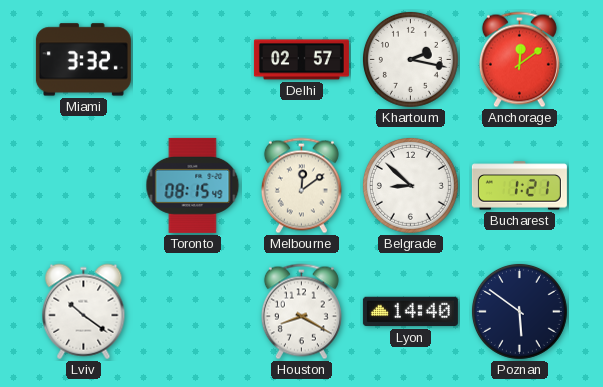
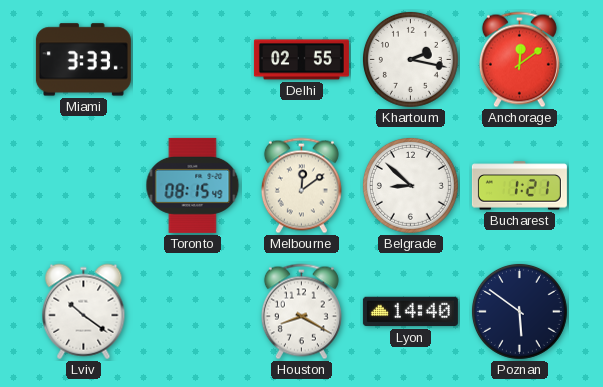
Miami: 3:32 -> 3:33 (83, 60)
Delhi: 02:57 -> 02:55 (301, 60)
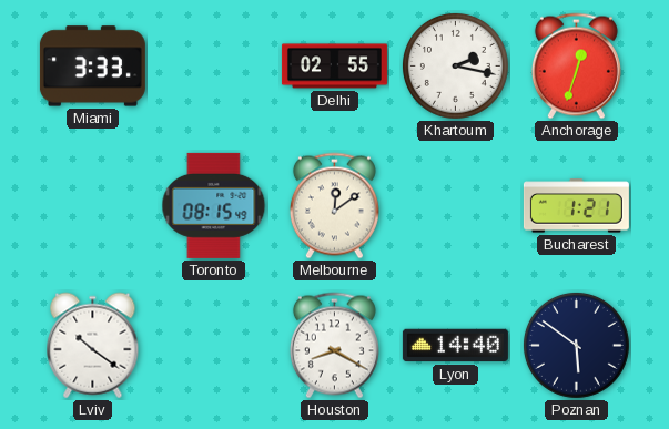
Anchorage: 12:09 -> 12:33 (576, 67)
Belgrade: 8:52 -> none (410, 185)
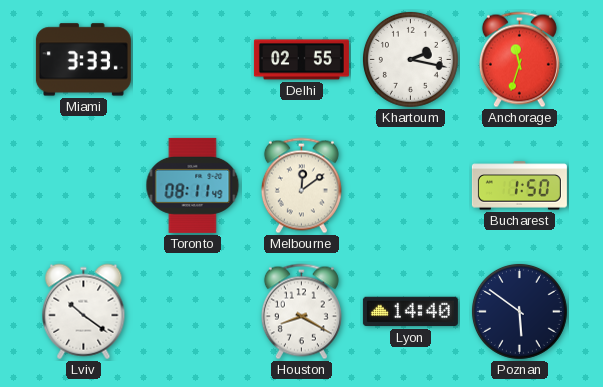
Anchorage: 12:33 -> 11:33 (519, 60)
Toronto: 08:15 -> 08:11 (193, 185)
Bucharest: 1:21 -> 1:50 (519, 186)
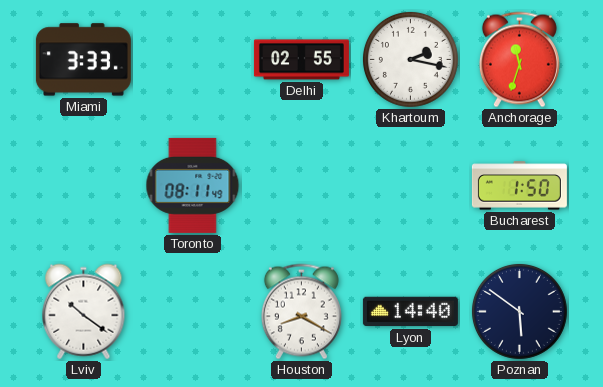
Melbourne: 12:09 -> none (301, 186)
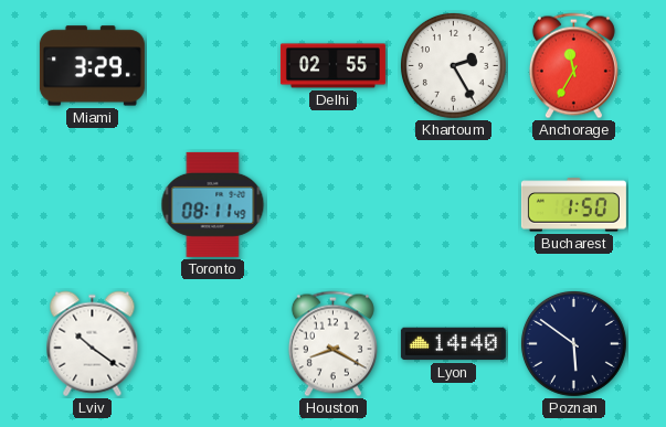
Miami: 3:33 -> 3:29 (92, 66)
Khartoum: 2:17 -> 2:25 (453, 65)
Anchorage: 11:33 -> 11:35 (573, 66)
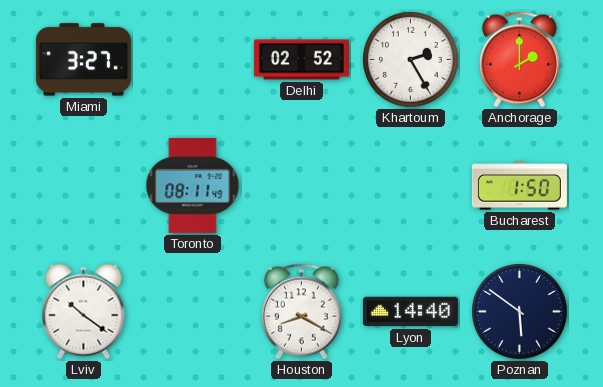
Miami: 3:29 -> 3:27 (83, 60)
Delhi: 02:55 -> 02:52 (301, 60)
Anchorage: 11:35 -> 2:00 (519, 60)
